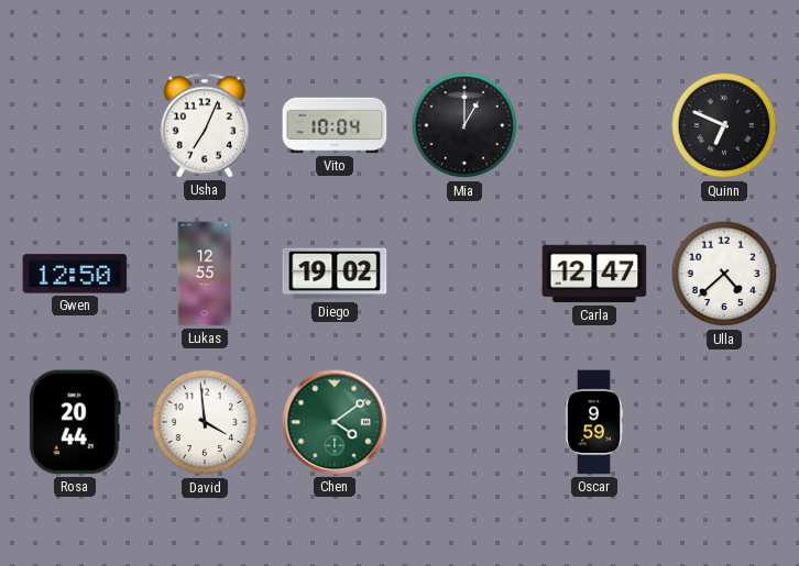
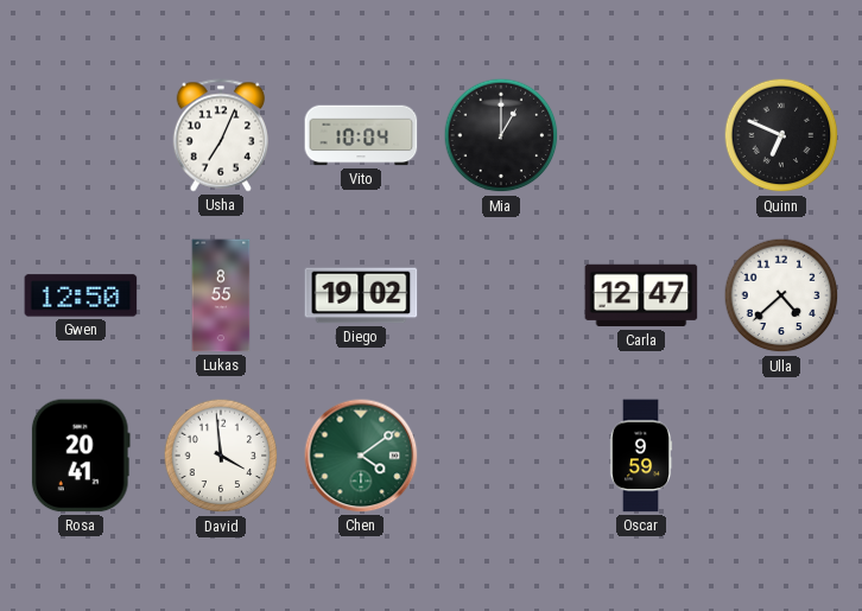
Lukas: 12:55 -> 8:55 (221, 295)
Rosa: 20:44 -> 20:41 (81, 456)
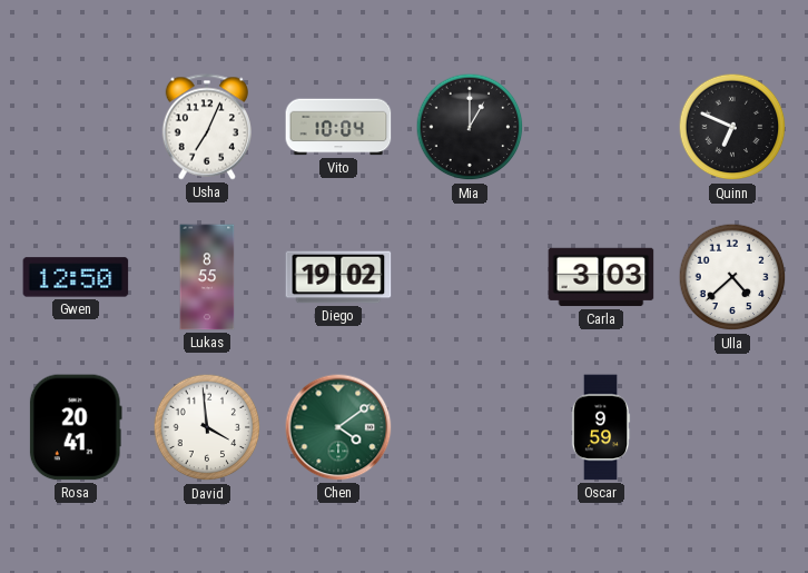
Carla: 12:47 -> 3:03 (601, 277)
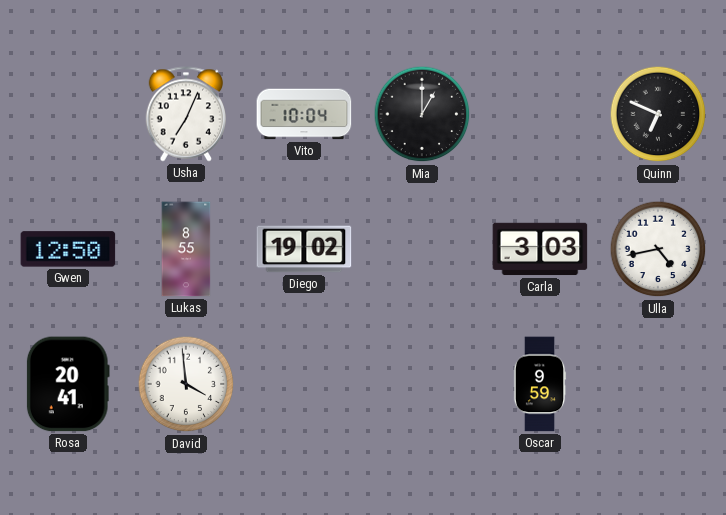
Ulla: 4:38 -> 4:43 (658, 249)
Chen: 4:09 -> none (338, 427)
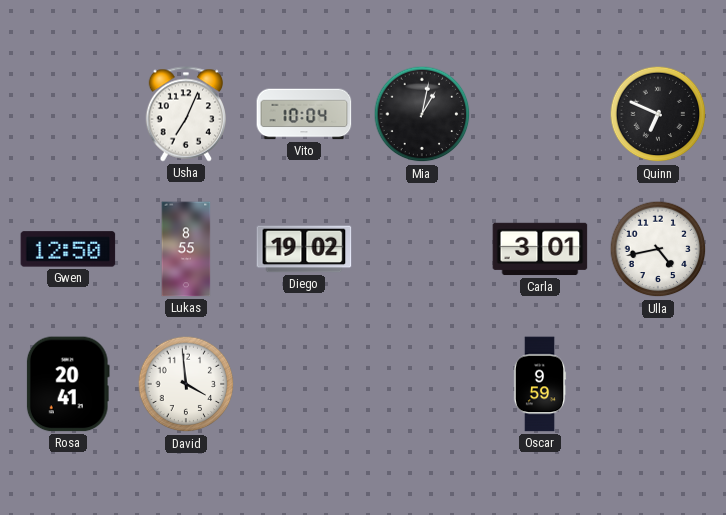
Mia: 1:00 -> 1:02 (422, 114)
Carla: 3:03 -> 3:01 (540, 249)
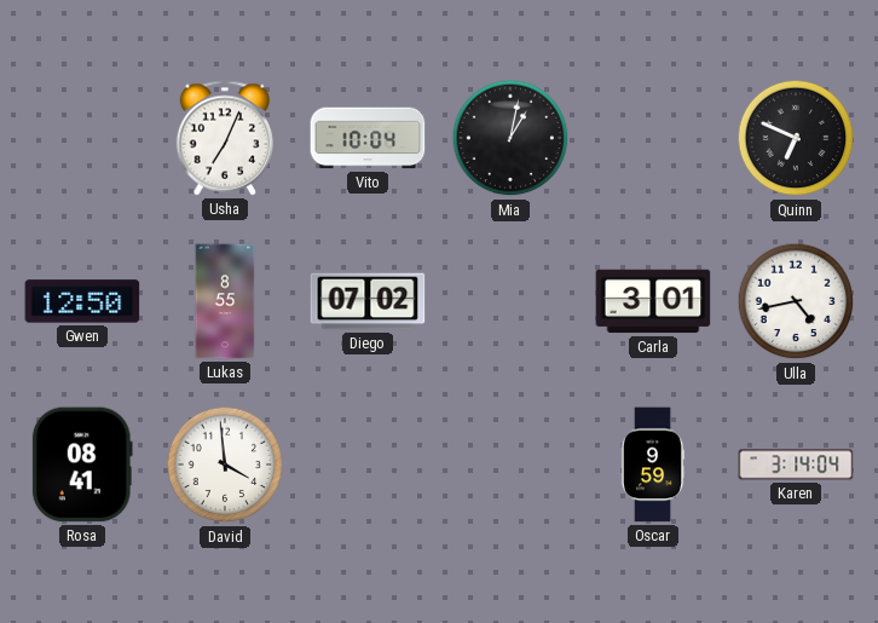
Diego: 19:02 -> 07:02 (368, 301)
Rosa: 20:41 -> 08:41 (82, 465)
Karen: none -> 3:14 (796, 465)
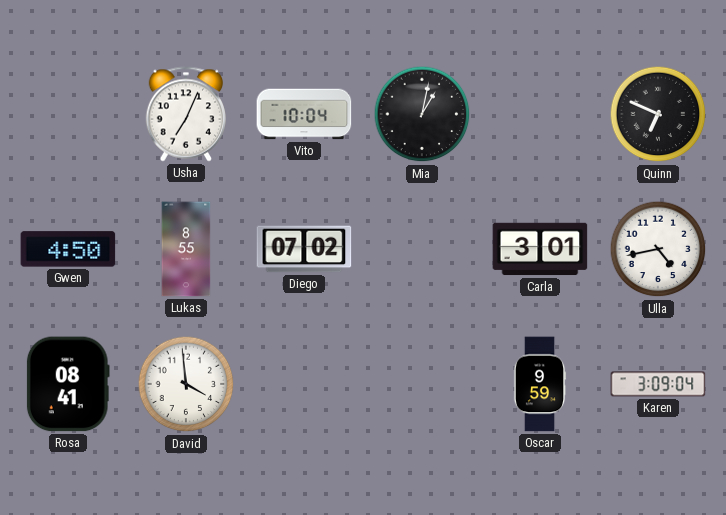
Gwen: 12:50 -> 4:50 (68, 249)
Karen: 3:14 -> 3:09 (658, 384)
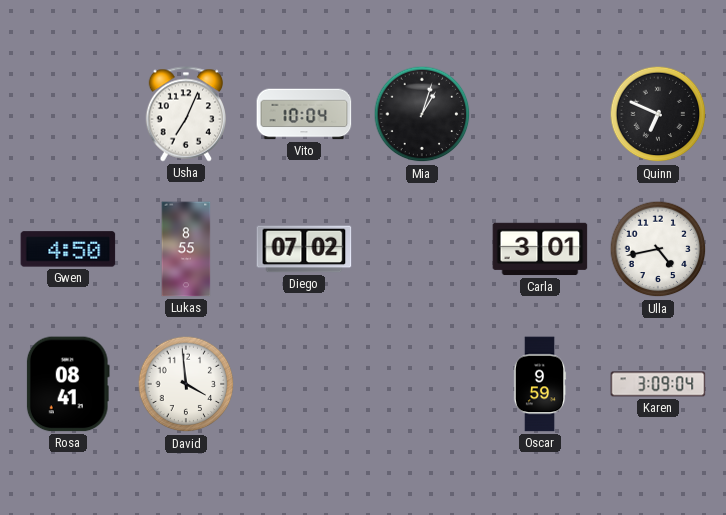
Mia: 1:02 -> 1:03 (422, 114)
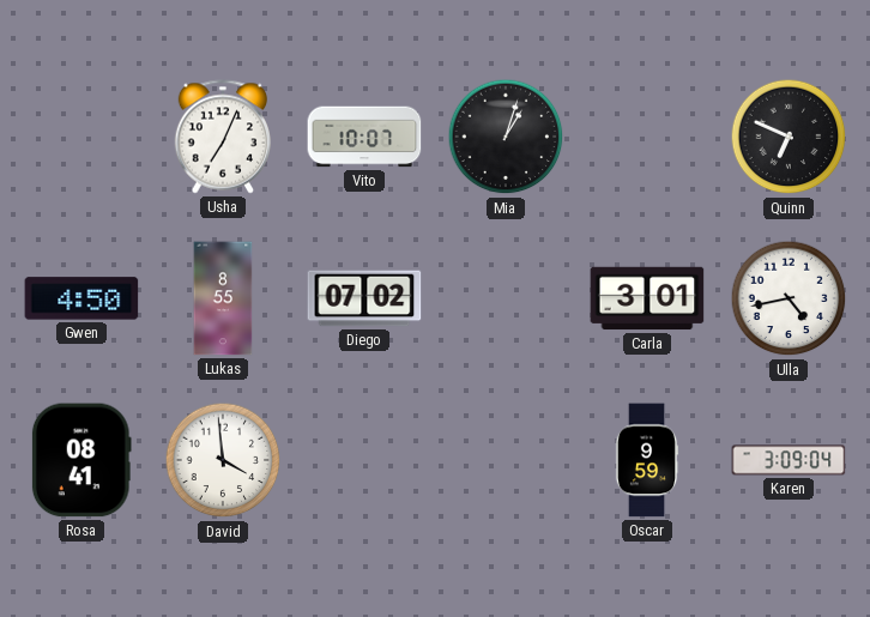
Vito: 10:04 -> 10:07 (364, 137)
